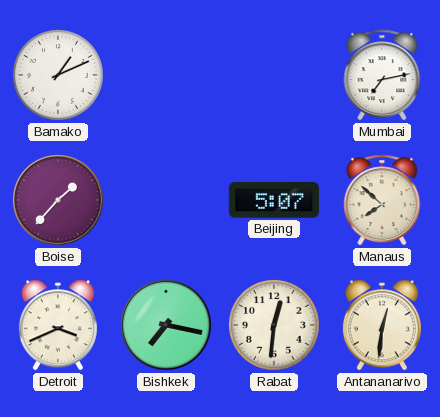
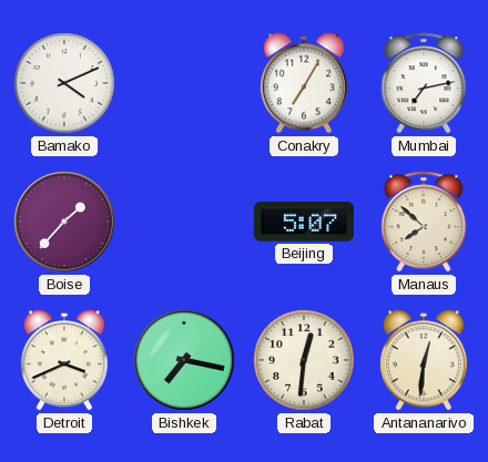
Bamako: 1:11 -> 4:11 (64, 83)
Conakry: none -> 7:05 (304, 83)
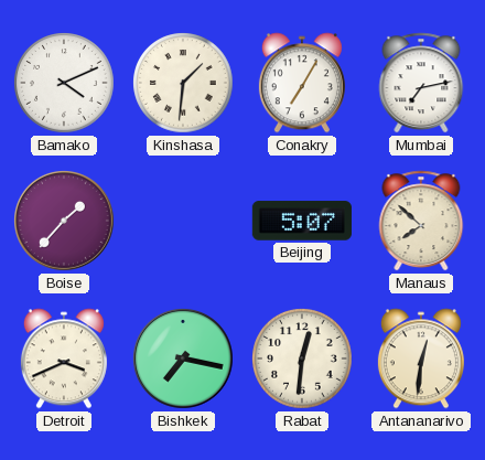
Kinshasa: none -> 1:31 (183, 83)
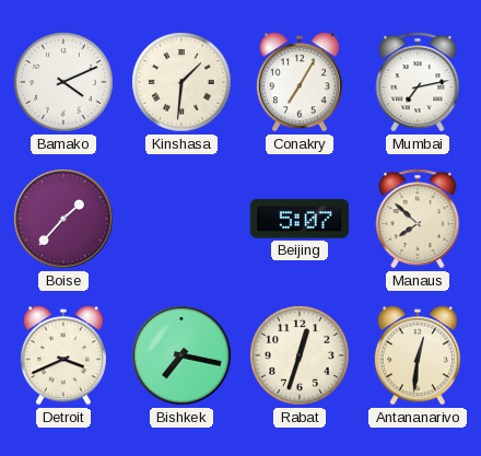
Rabat: 12:31 -> 12:33 (300, 355)
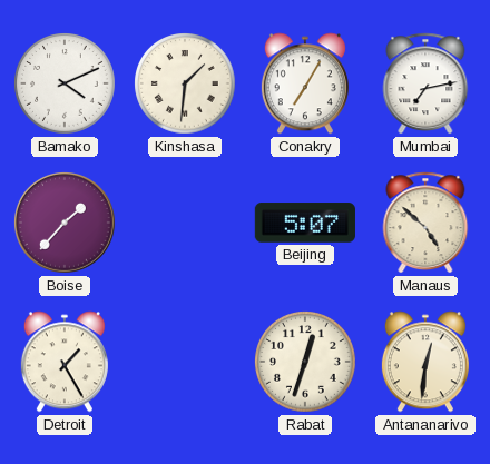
Manaus: 7:52 -> 4:52 (425, 223)
Detroit: 3:41 -> 1:25 (65, 362)
Bishkek: 7:17 -> none (183, 356)
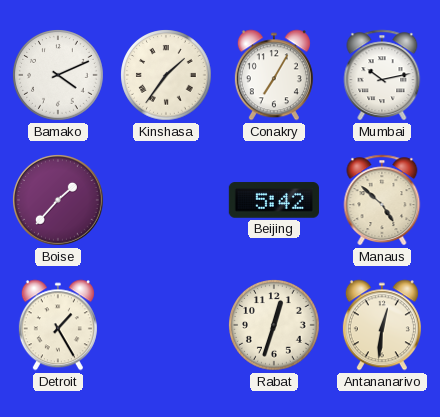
Kinshasa: 1:31 -> 1:36 (166, 75)
Mumbai: 7:13 -> 10:13 (382, 75)
Beijing: 5:07 -> 5:42 (274, 200)
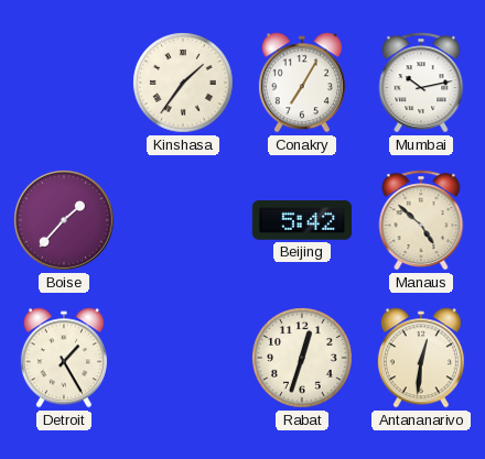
Bamako: 4:11 -> none (58, 75)
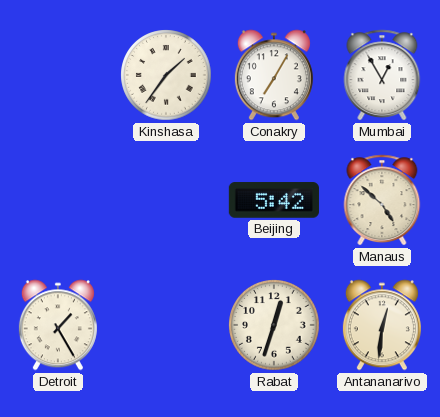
Mumbai: 10:13 -> 12:55 (382, 75)
Boise: 1:37 -> none (65, 221)
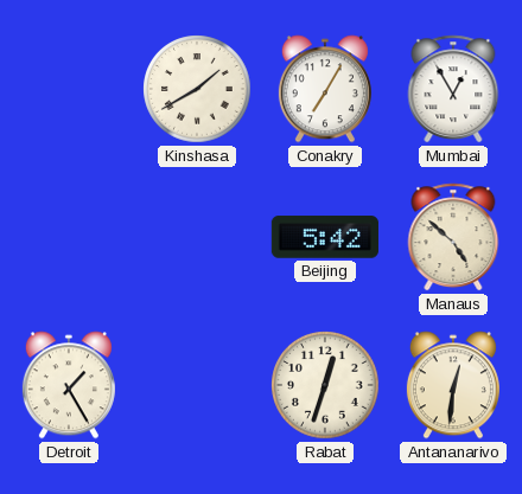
Kinshasa: 1:36 -> 1:40 (197, 89)
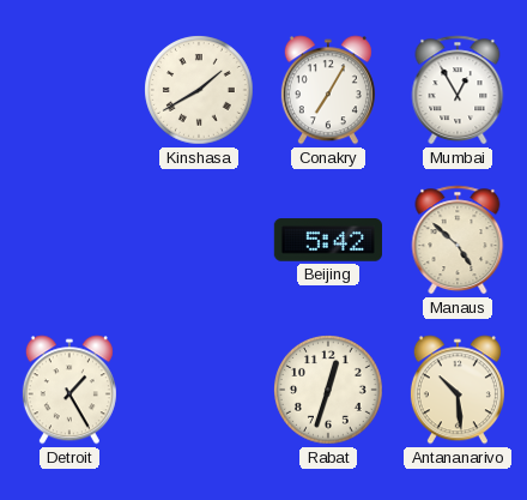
Antananarivo: 12:31 -> 10:29 (458, 390)
